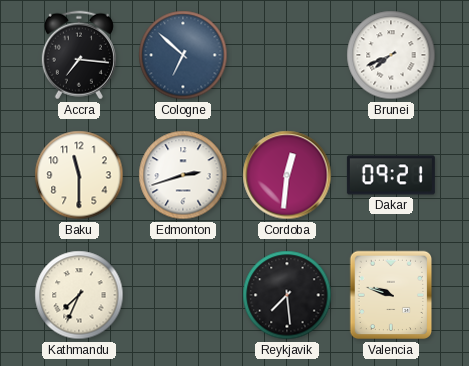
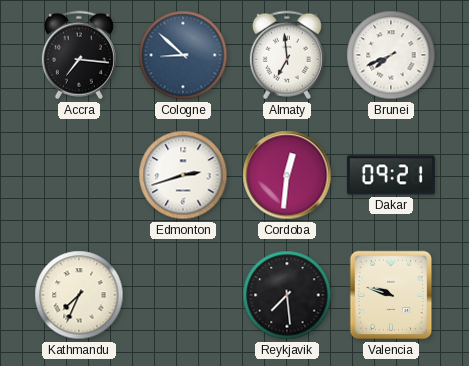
Cologne: 6:52 -> 8:52 (183, 55)
Almaty: none -> 6:59 (287, 55)
Baku: 11:30 -> none (79, 175)
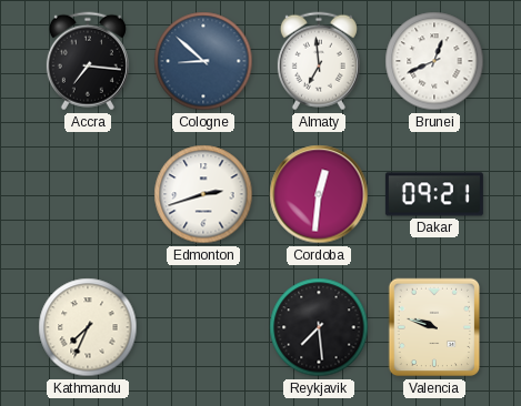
Brunei: 7:41 -> 12:41 (434, 61)
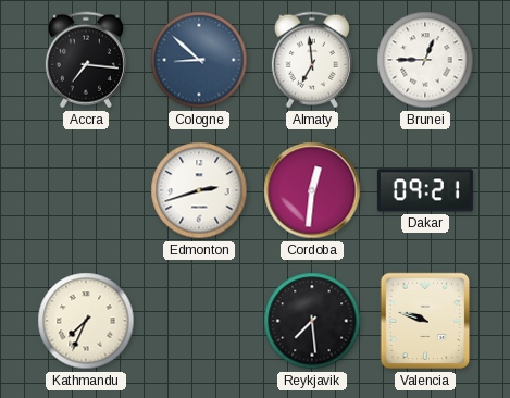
Brunei: 12:41 -> 12:45 (425, 60)
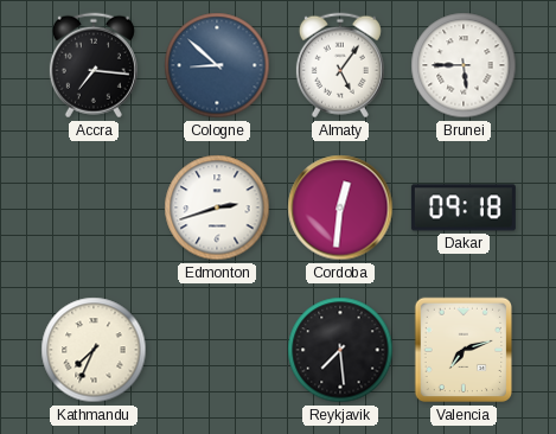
Almaty: 6:59 -> 5:06 (340, 65)
Brunei: 12:45 -> 5:45 (464, 65)
Dakar: 09:21 -> 09:18 (464, 208)
Valencia: 9:48 -> 7:12 (464, 350)
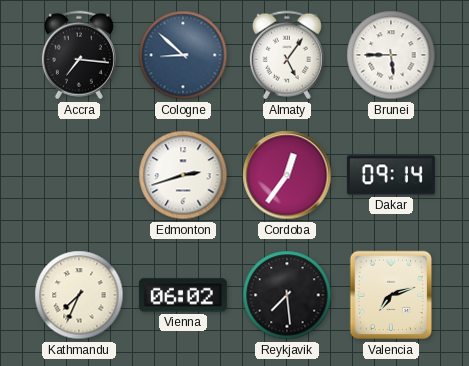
Cordoba: 12:31 -> 12:36 (287, 175)
Dakar: 09:18 -> 09:14 (391, 175)
Vienna: none -> 06:02 (183, 295)
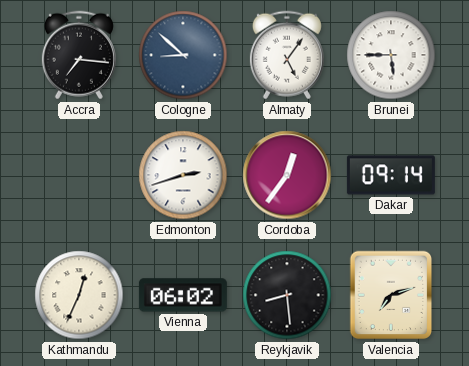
Kathmandu: 7:34 -> 12:34 (79, 295)
Reykjavik: 7:29 -> 8:29 (287, 295)
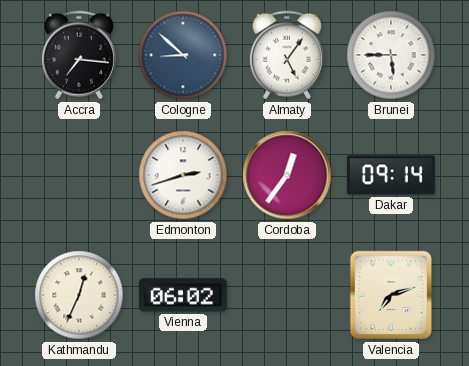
Reykjavik: 8:29 -> none (287, 295)
